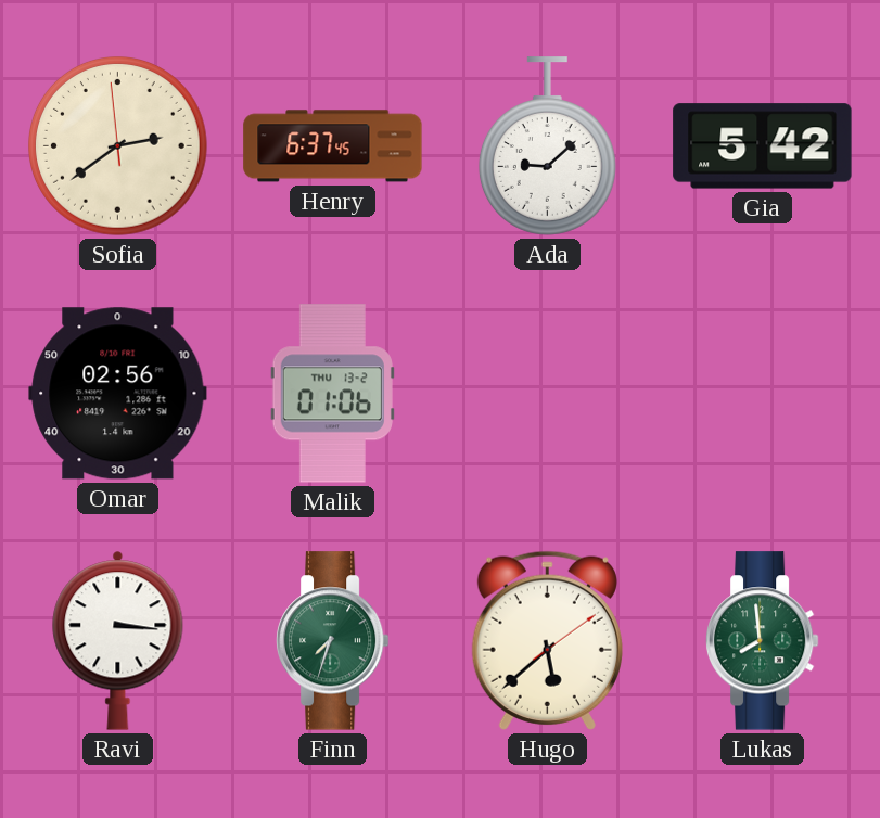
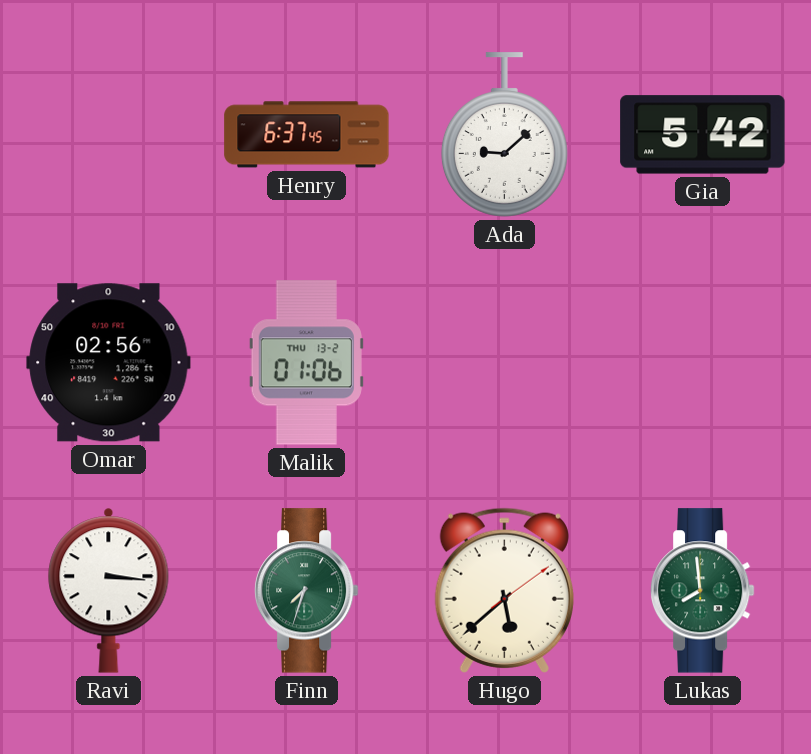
Sofia: 2:38 -> none (118, 146)
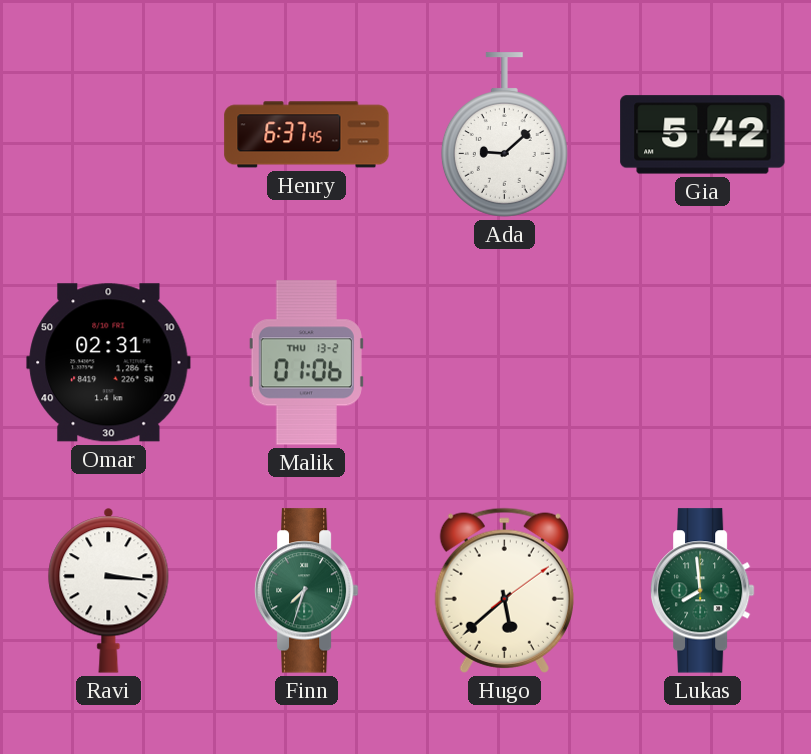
Omar: 02:56 -> 02:31 (109, 363)
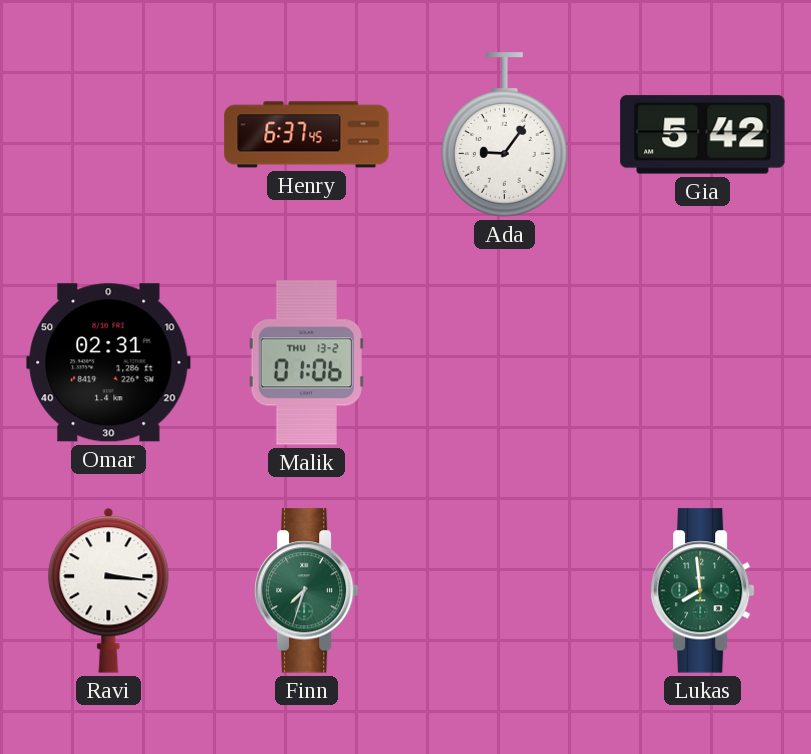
Ada: 9:08 -> 9:06 (504, 135)
Hugo: 5:38 -> none (504, 590)
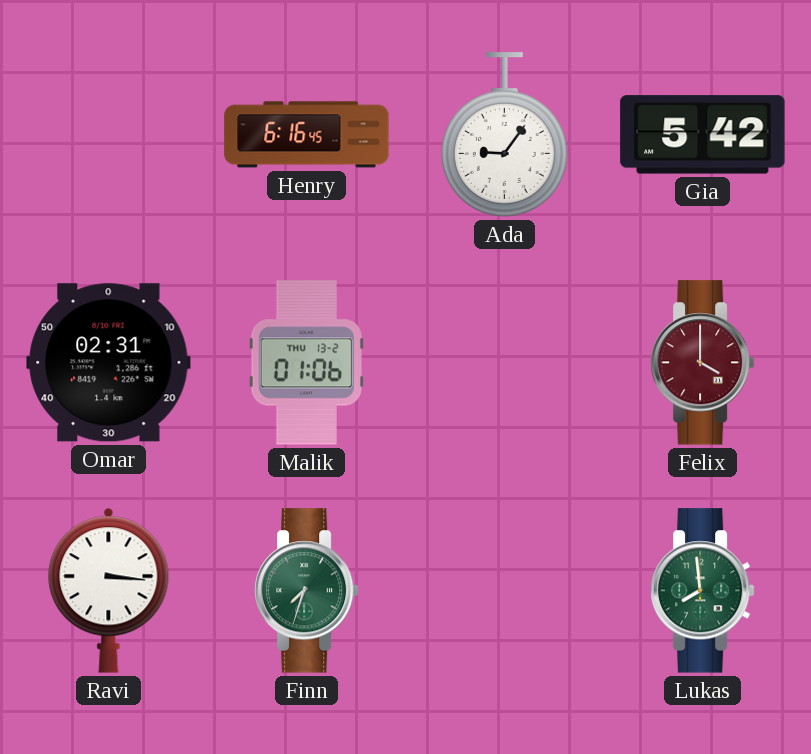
Henry: 6:37 -> 6:16 (307, 135)
Felix: none -> 4:00 (702, 363)
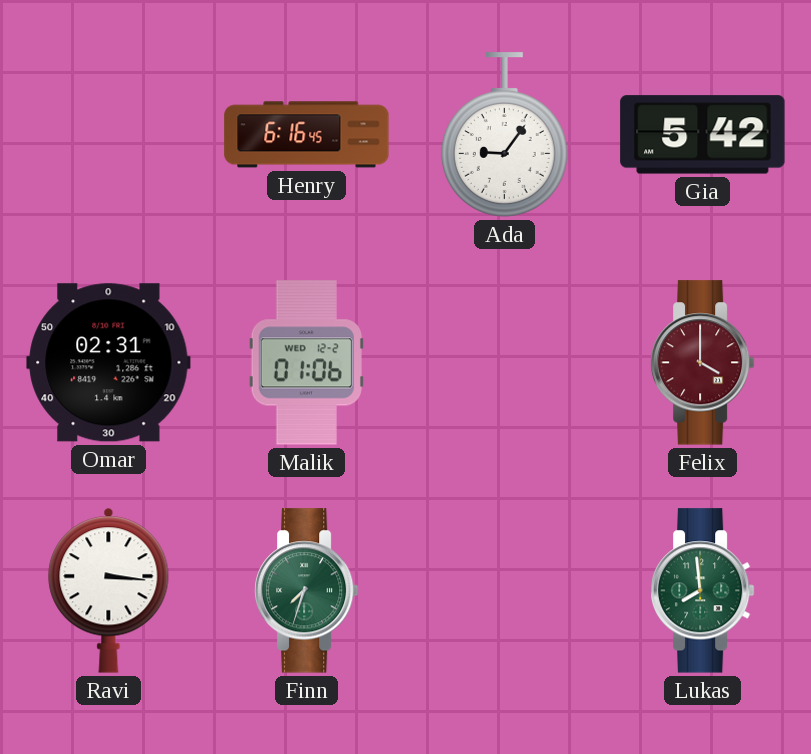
Malik date: THU 13-2 -> WED 12-2 (306, 363)
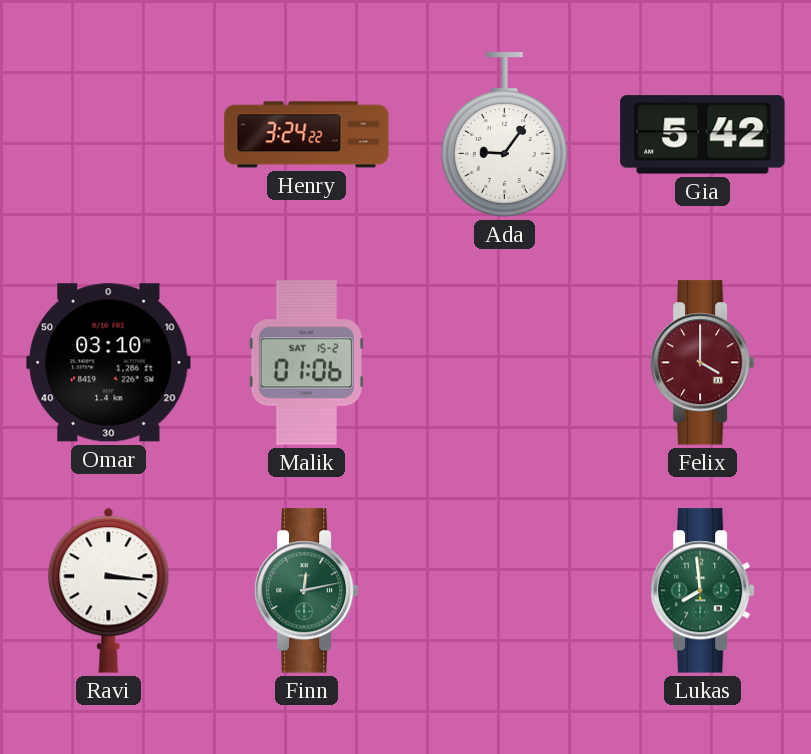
Henry: 6:16 -> 3:24 (307, 135)
Omar: 02:31 -> 03:10 (109, 363)
Malik date: WED 12-2 -> SAT 15-2 (306, 363)
Finn: 7:33 -> 12:13 (306, 591)
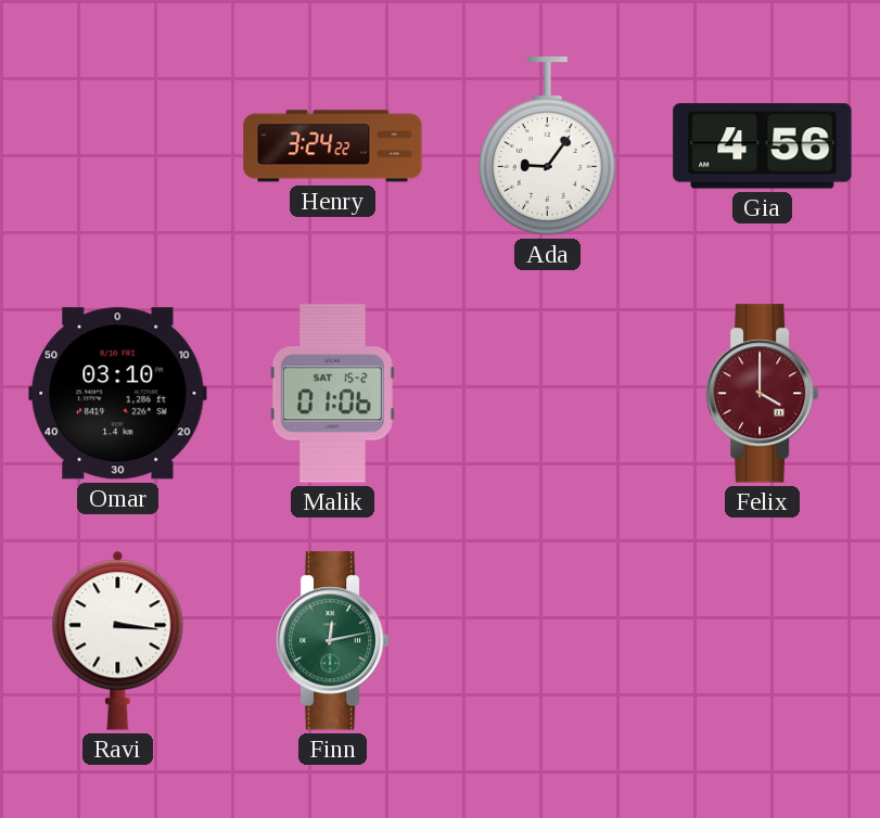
Gia: 5:42 -> 4:56 (763, 146)
Lukas: 7:59 -> none (702, 591)
